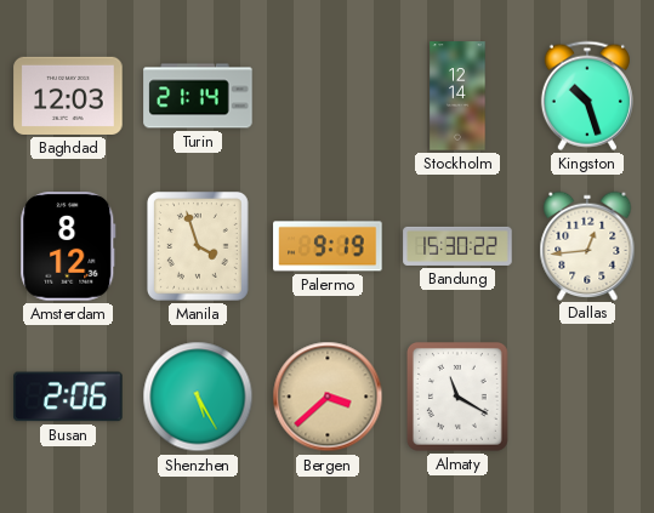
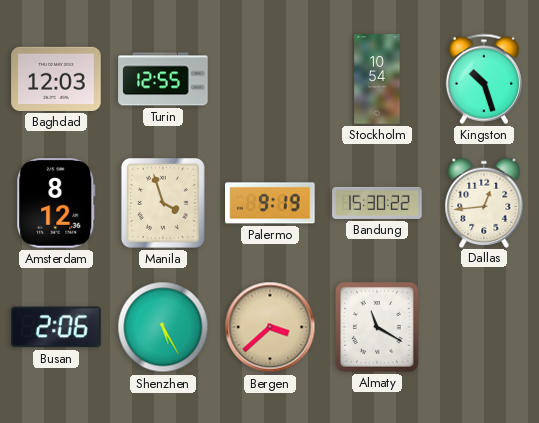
Turin: 21:14 -> 12:55 (163, 79)
Stockholm: 12:14 -> 10:54 (377, 79)
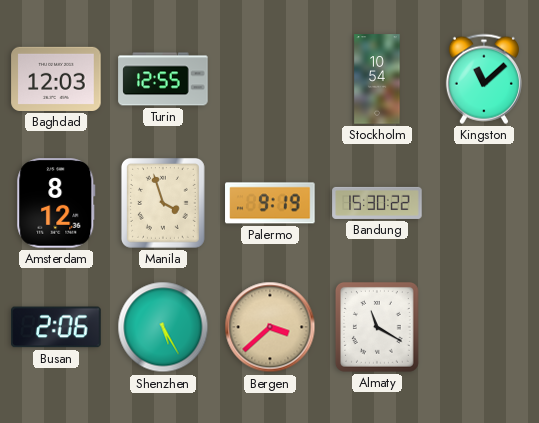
Kingston: 10:27 -> 11:08 (484, 79)
Dallas: 12:44 -> none (484, 202)
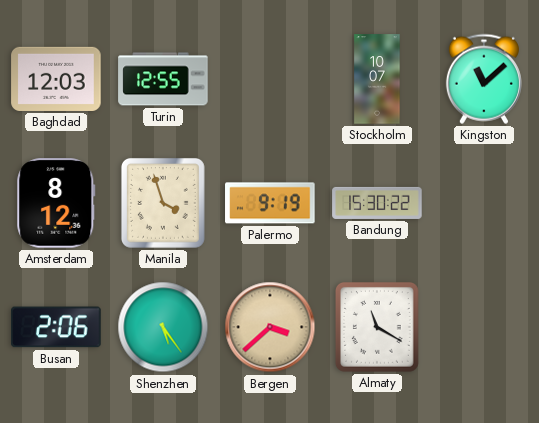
Stockholm: 10:54 -> 10:07 (377, 79)
Shenzhen: 5:25 -> 5:24 (163, 327)
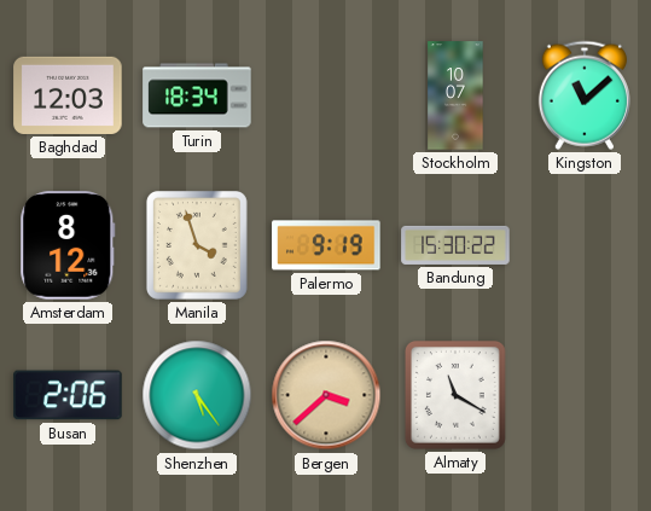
Turin: 12:55 -> 18:34 (197, 95)
